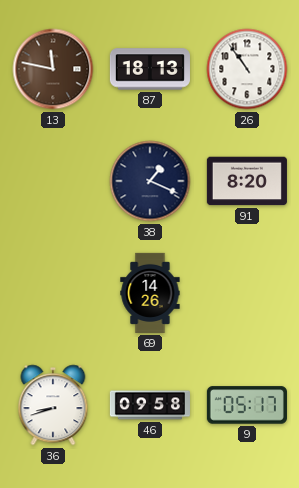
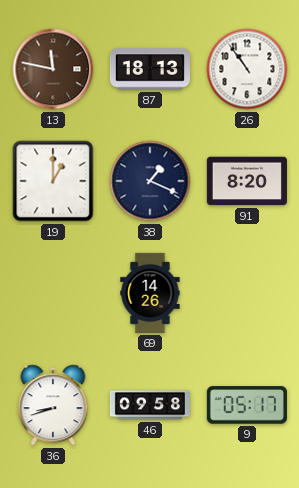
19: none -> 1:00 (53, 181)
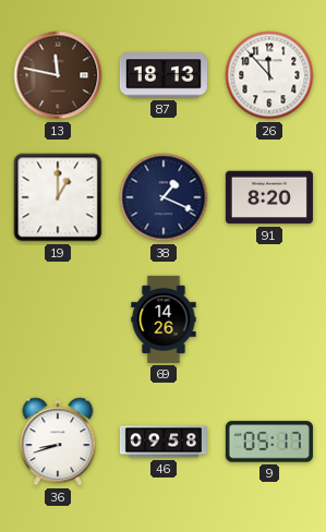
26: 10:54 -> 11:53 (269, 75)
